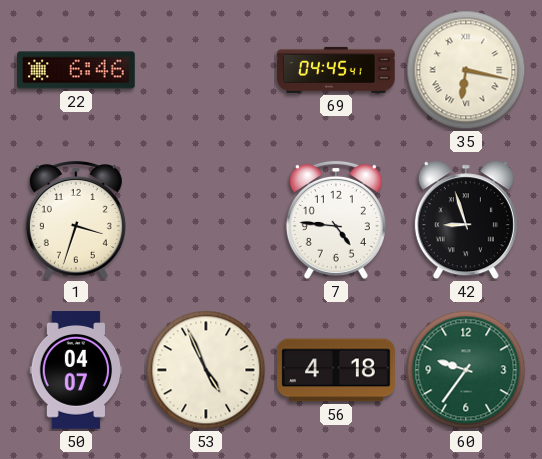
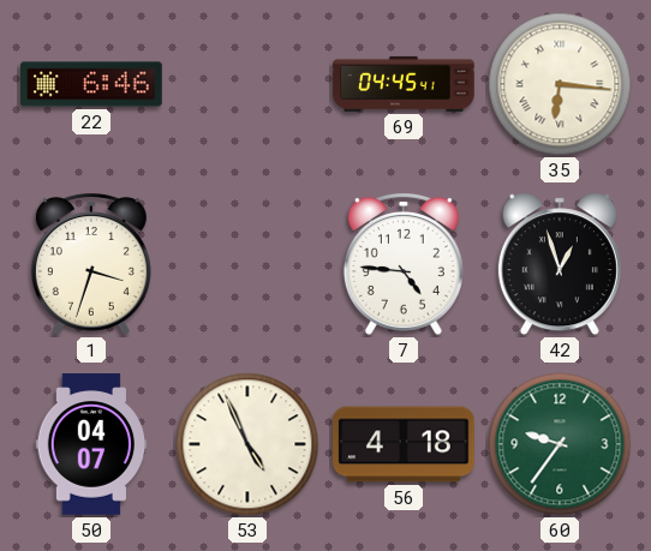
35: 6:17 -> 6:16 (560, 84)
42: 8:57 -> 12:57 (560, 264)
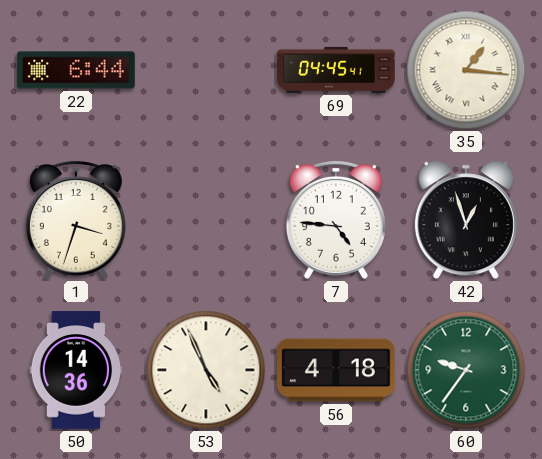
22: 6:46 -> 6:44 (76, 70)
35: 6:16 -> 1:16 (466, 70)
50: 04:07 -> 14:36 (76, 370)
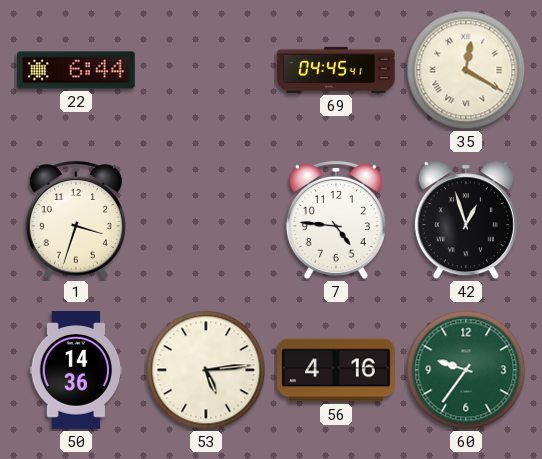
35: 1:16 -> 12:20 (466, 70)
53: 4:56 -> 5:14 (206, 370)
56: 4:18 -> 4:16 (336, 370)
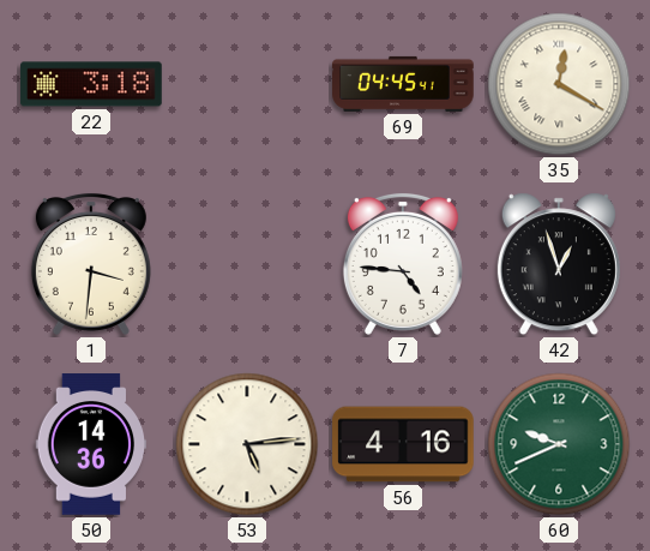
22: 6:44 -> 3:18 (91, 84)
1: 3:33 -> 3:31 (91, 264)
60: 9:36 -> 9:41 (559, 444)
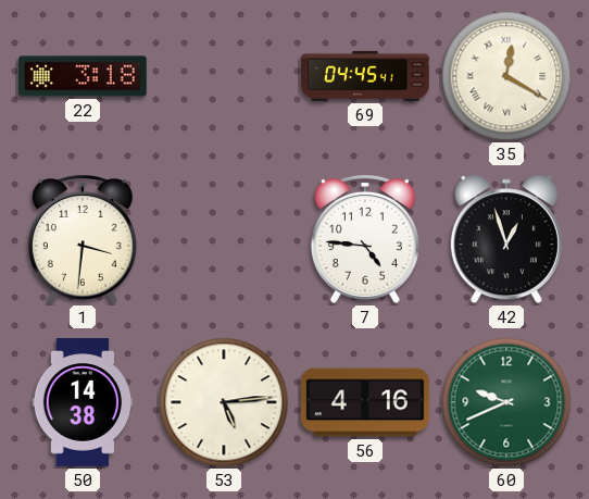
50: 14:36 -> 14:38 (83, 402)
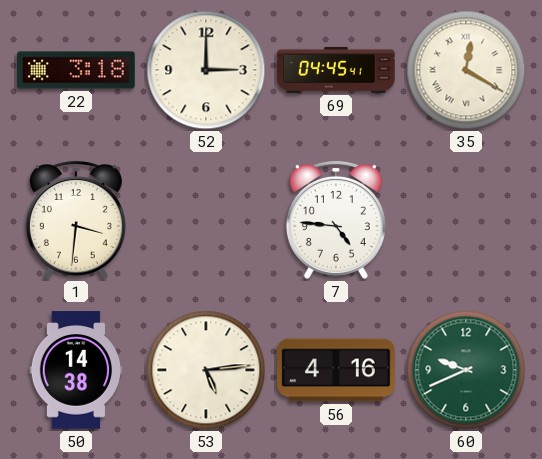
52: none -> 3:00 (206, 70)
42: 12:57 -> none (506, 239)
